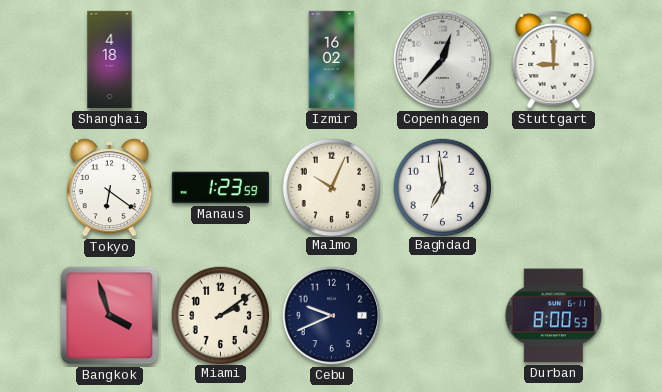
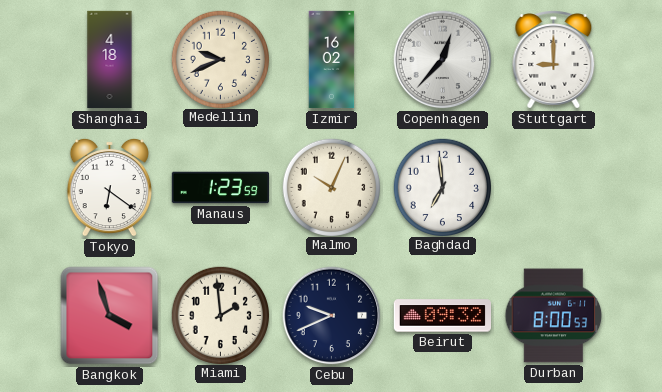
Medellin: none -> 9:41 (220, 59)
Miami: 2:09 -> 1:59 (220, 315)
Beirut: none -> 09:32 (442, 316)
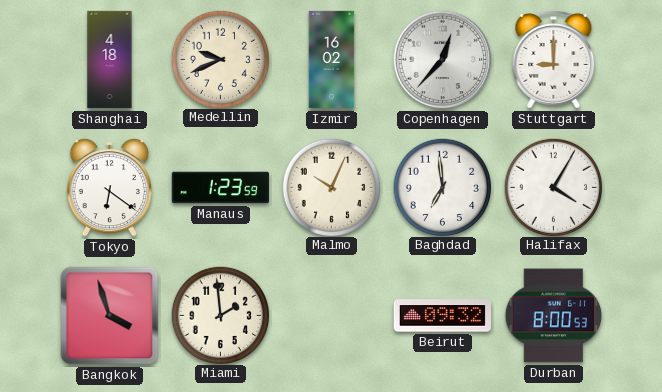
Halifax: none -> 4:05 (553, 187)
Cebu: 9:41 -> none (332, 316)
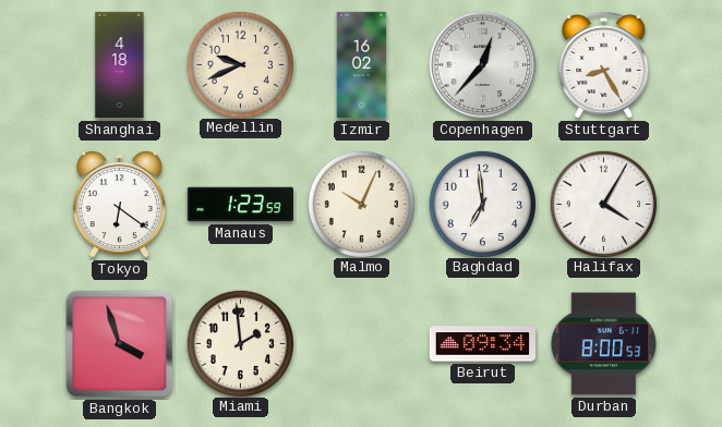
Stuttgart: 9:00 -> 8:25 (604, 65)
Beirut: 09:32 -> 09:34 (482, 344)
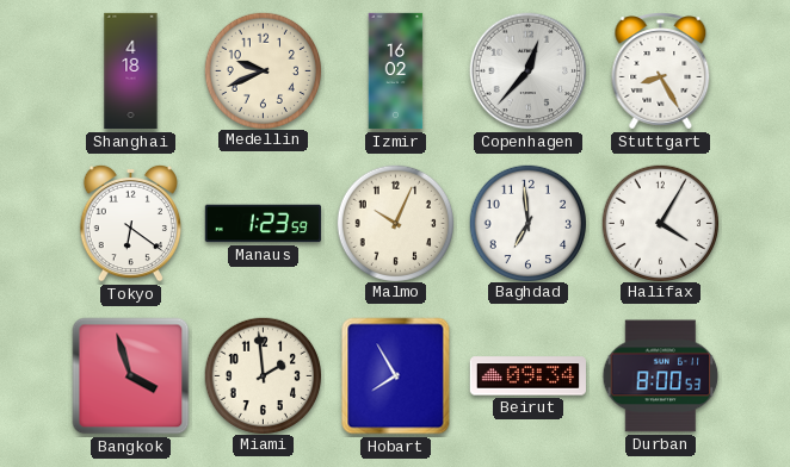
Hobart: none -> 7:55 (396, 376)
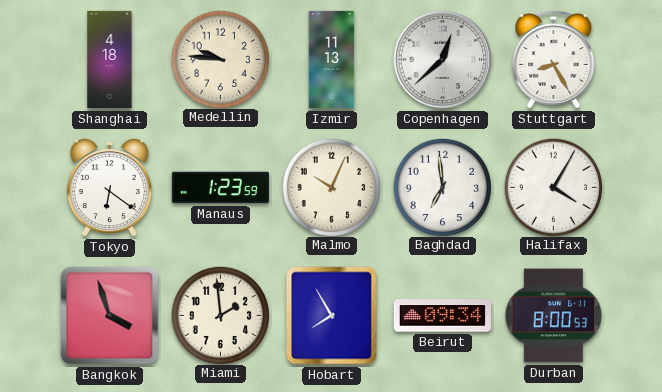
Medellin: 9:41 -> 9:46 (220, 59)
Izmir: 16:02 -> 11:13 (332, 60)
Copenhagen: 12:37 -> 12:38 (443, 60)
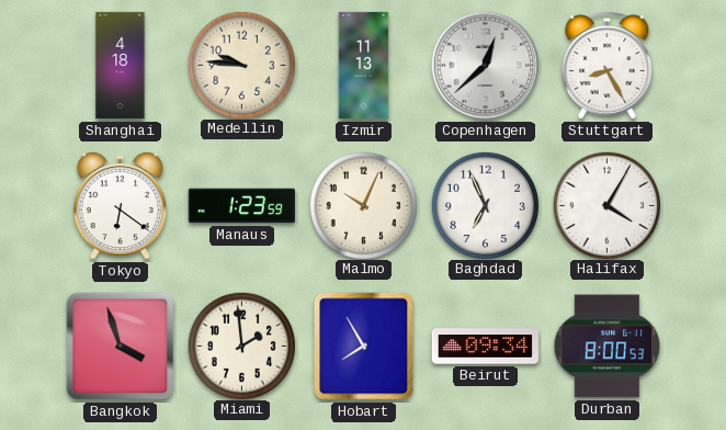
Baghdad: 6:59 -> 6:56 (485, 205)
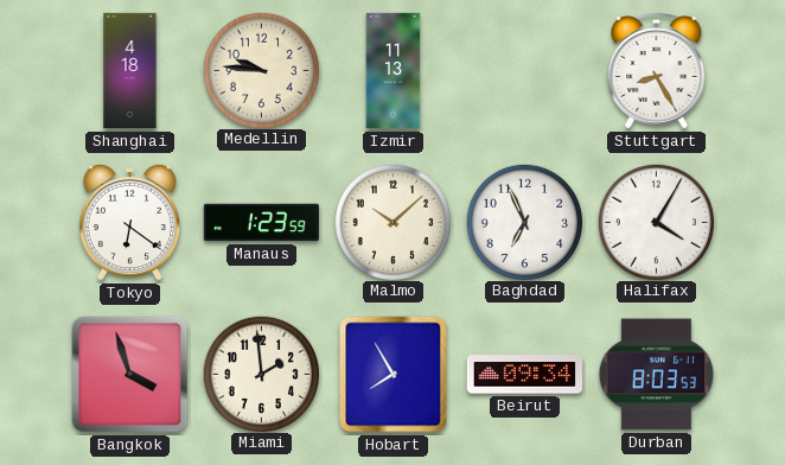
Copenhagen: 12:38 -> none (486, 66)
Malmo: 10:04 -> 10:08 (392, 222)
Durban: 8:00 -> 8:03 (657, 375)
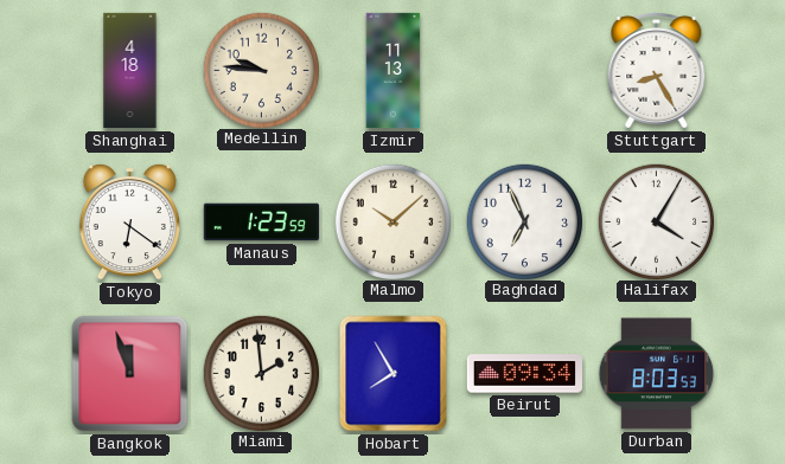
Bangkok: 3:57 -> 11:57 (130, 374)
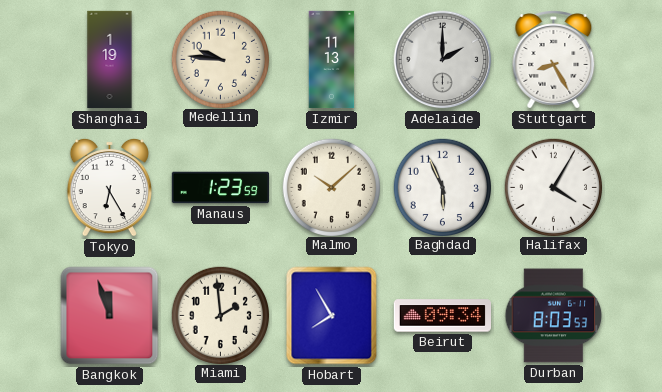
Shanghai: 4:18 -> 1:19 (110, 60)
Adelaide: none -> 2:00 (443, 60)
Tokyo: 6:21 -> 6:25 (109, 187)
Baghdad: 6:56 -> 5:56 (442, 187)
